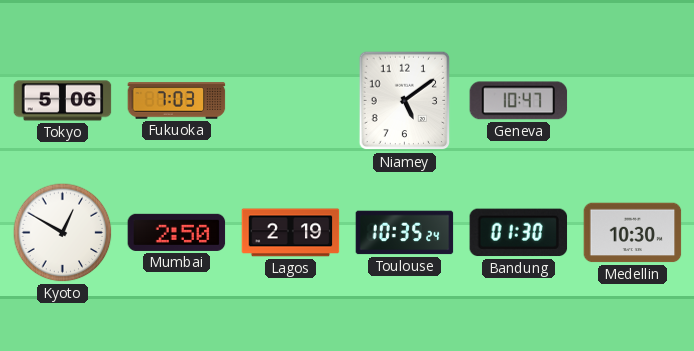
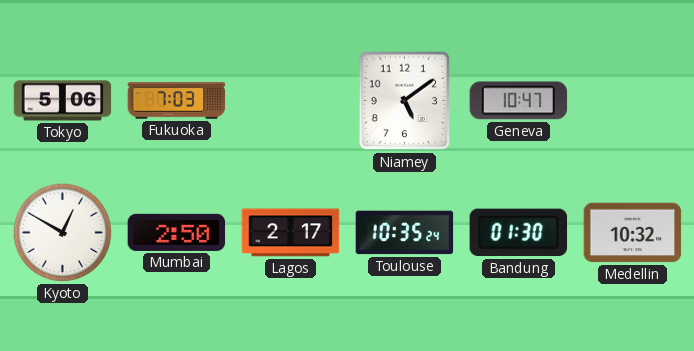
Lagos: 2:19 -> 2:17 (291, 233)
Medellin: 10:30 -> 10:32 (633, 233)
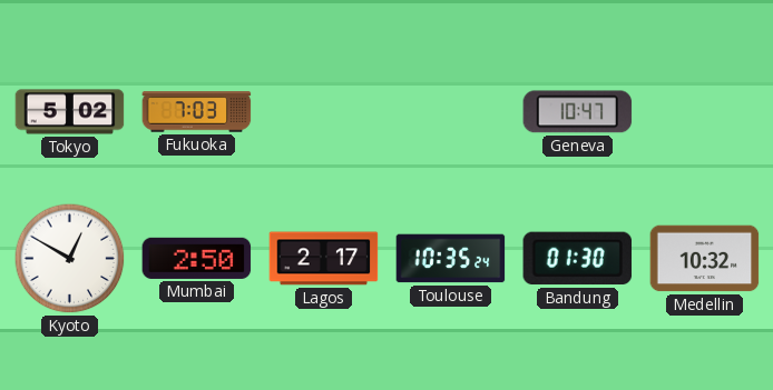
Tokyo: 5:06 -> 5:02 (70, 112)
Niamey: 5:09 -> none (405, 101)
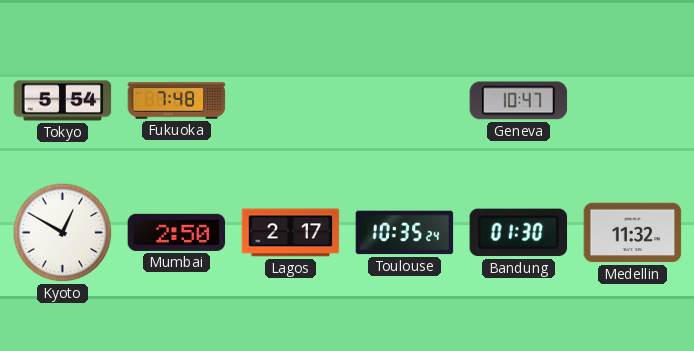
Tokyo: 5:02 -> 5:54 (63, 101)
Fukuoka: 7:03 -> 7:48 (177, 101)
Medellin: 10:32 -> 11:32 (633, 233)
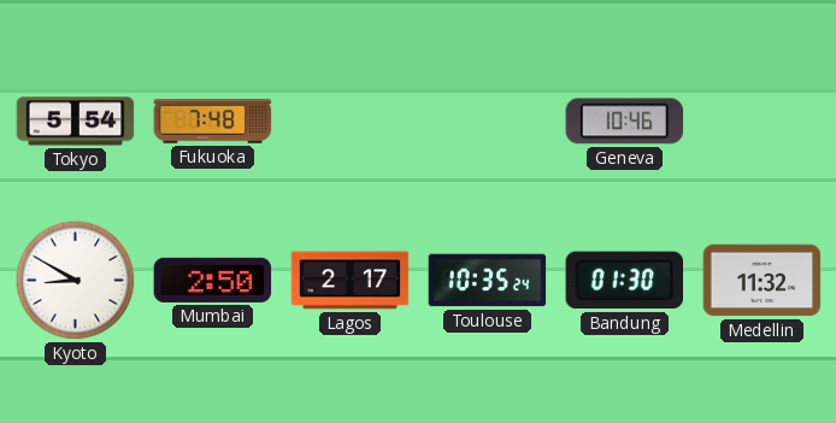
Geneva: 10:47 -> 10:46 (625, 122)
Kyoto: 12:50 -> 8:50 (76, 281)
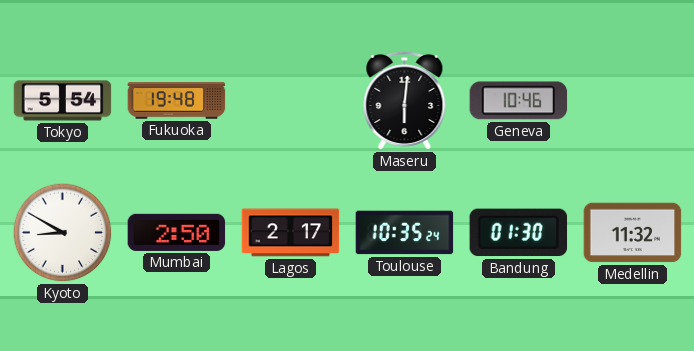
Fukuoka: 7:48 -> 19:48 (177, 101)
Maseru: none -> 6:01 (405, 100)
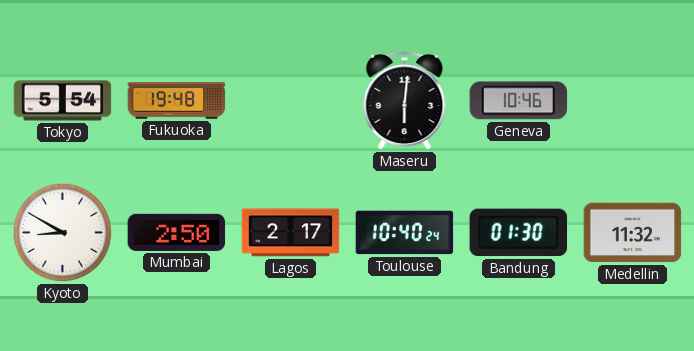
Toulouse: 10:35 -> 10:40 (405, 233)
